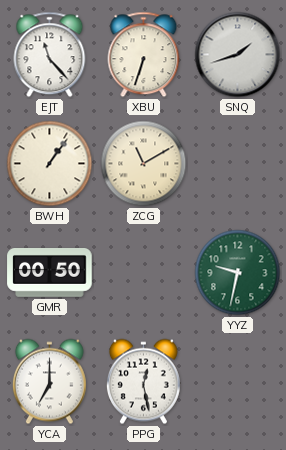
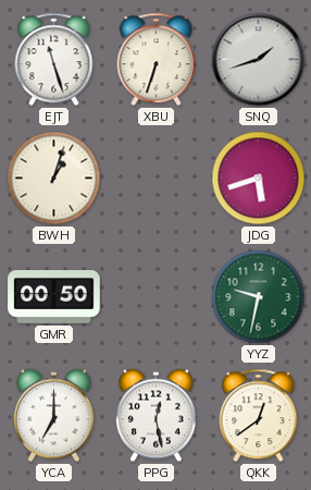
EJT: 11:23 -> 11:27 (54, 60)
BWH: 1:06 -> 1:03 (54, 179)
ZCG: 11:10 -> none (144, 164)
JDG: none -> 5:42 (259, 179)
QKK: none -> 12:39 (259, 416)
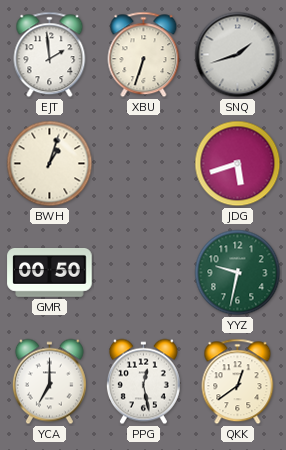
EJT: 11:27 -> 1:59 (50, 55)
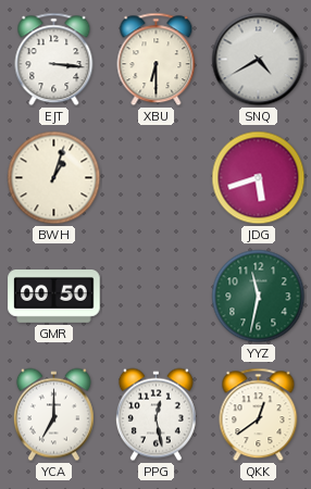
EJT: 1:59 -> 3:16 (54, 60)
XBU: 6:33 -> 6:30 (157, 60)
SNQ: 1:42 -> 4:40 (259, 60)
YYZ: 9:32 -> 11:32 (259, 297)
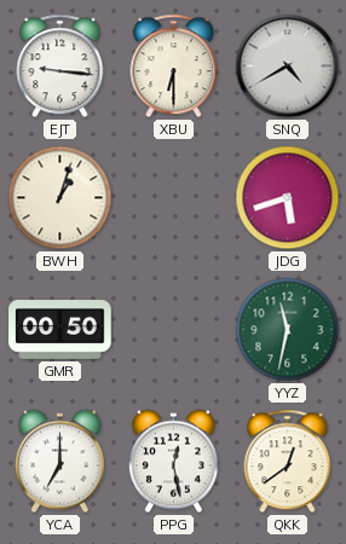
EJT: 3:16 -> 9:16 (60, 66)
